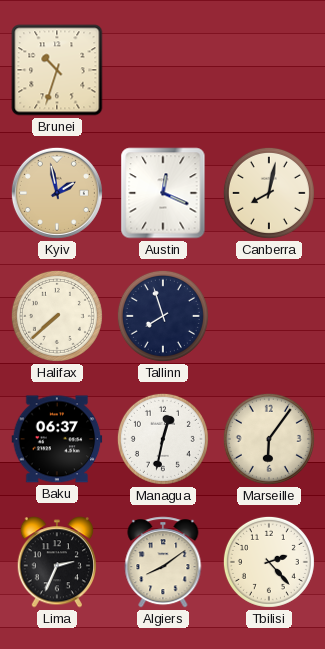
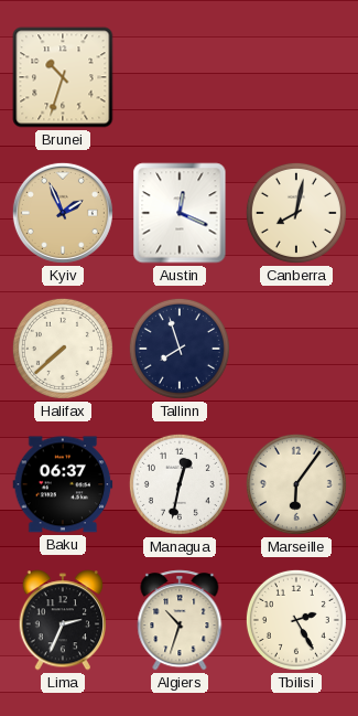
Kyiv: 1:58 -> 1:56 (63, 213)
Algiers: 8:09 -> 10:33 (180, 620)
Tbilisi: 2:23 -> 2:25 (296, 620)
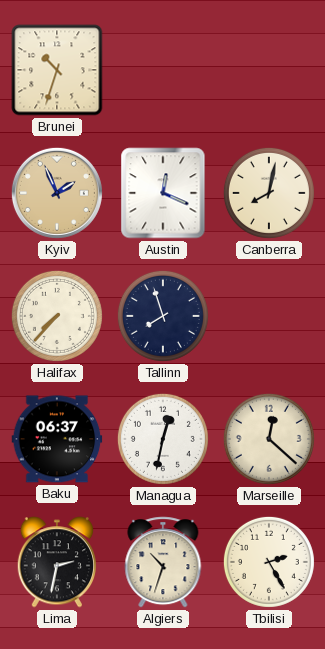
Halifax: 7:38 -> 7:37 (57, 316)
Marseille: 6:06 -> 12:22 (269, 439)
Lima: 2:34 -> 2:32 (56, 562)
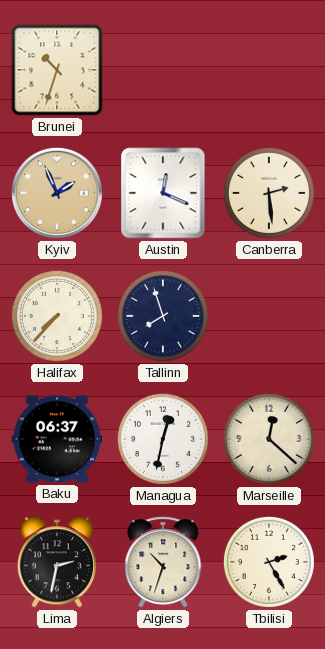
Canberra: 8:02 -> 2:29 (269, 193)
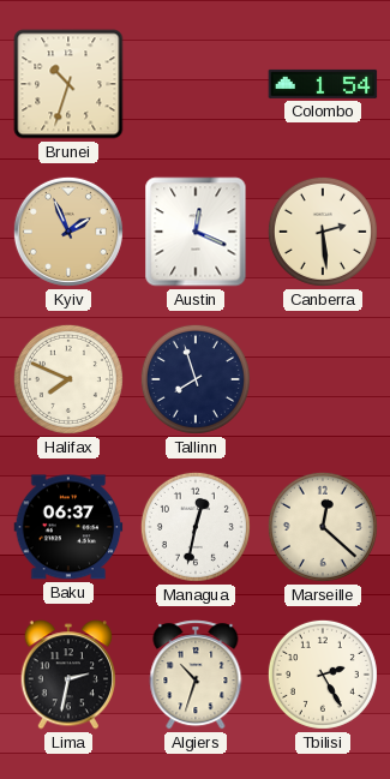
Colombo: none -> 1:54 (323, 84)
Halifax: 7:37 -> 7:49 (68, 379)
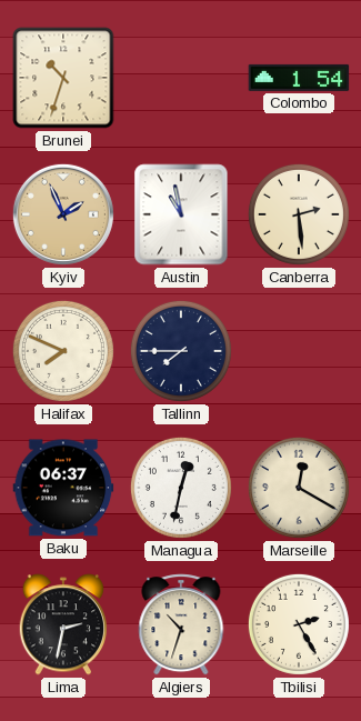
Austin: 12:19 -> 10:58 (181, 214)
Tallinn: 7:57 -> 7:45 (181, 351)
Marseille: 12:22 -> 12:20 (299, 488)
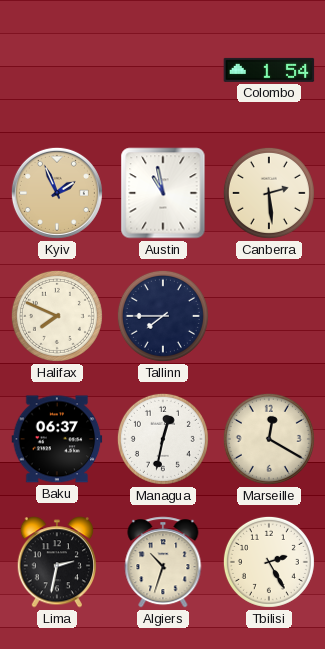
Brunei: 10:33 -> none (63, 78)
